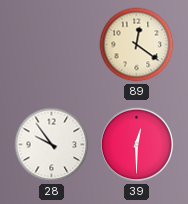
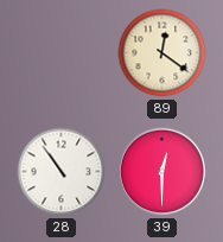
28: 9:54 -> 10:54 (62, 172)
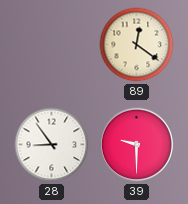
28: 10:54 -> 8:54 (52, 145)
39: 12:30 -> 9:30 (137, 145)
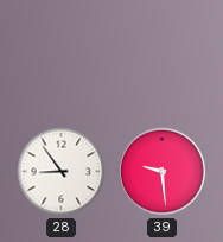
89: 12:21 -> none (137, 45)
39: 9:30 -> 9:29 (163, 172)
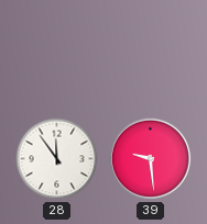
28: 8:54 -> 11:54 (57, 159)
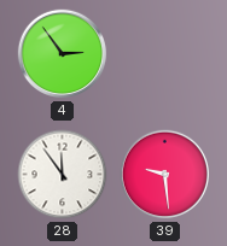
4: none -> 2:54 (63, 54)
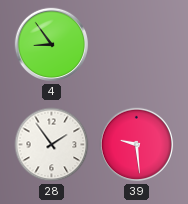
4: 2:54 -> 8:54 (52, 45)
28: 11:54 -> 1:54 (52, 145)
